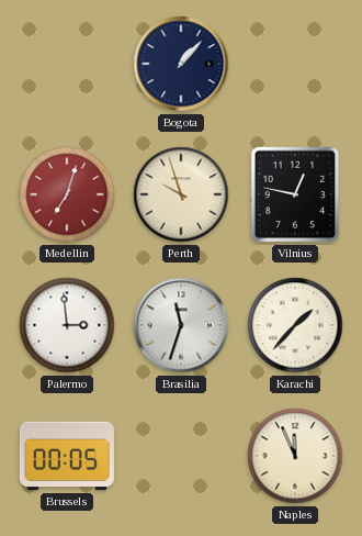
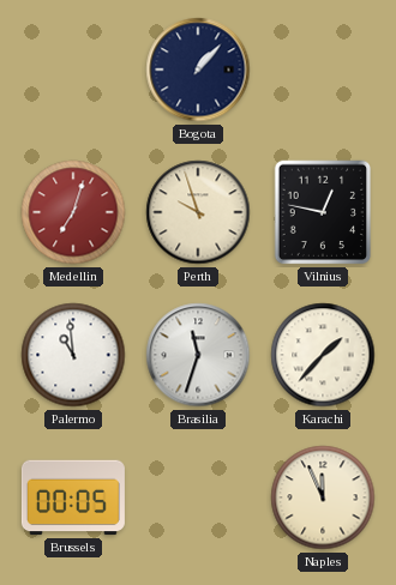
Palermo: 2:59 -> 10:59 (73, 355)
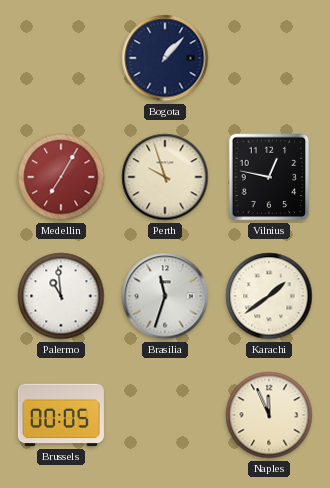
Medellin: 7:03 -> 7:05 (61, 177)
Karachi: 1:37 -> 1:39 (269, 296)
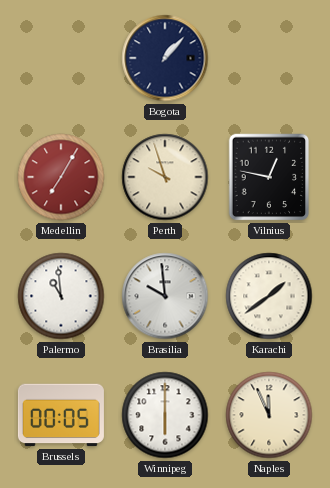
Brasilia: 11:33 -> 9:59 (165, 296)
Winnipeg: none -> 6:00 (165, 415)
